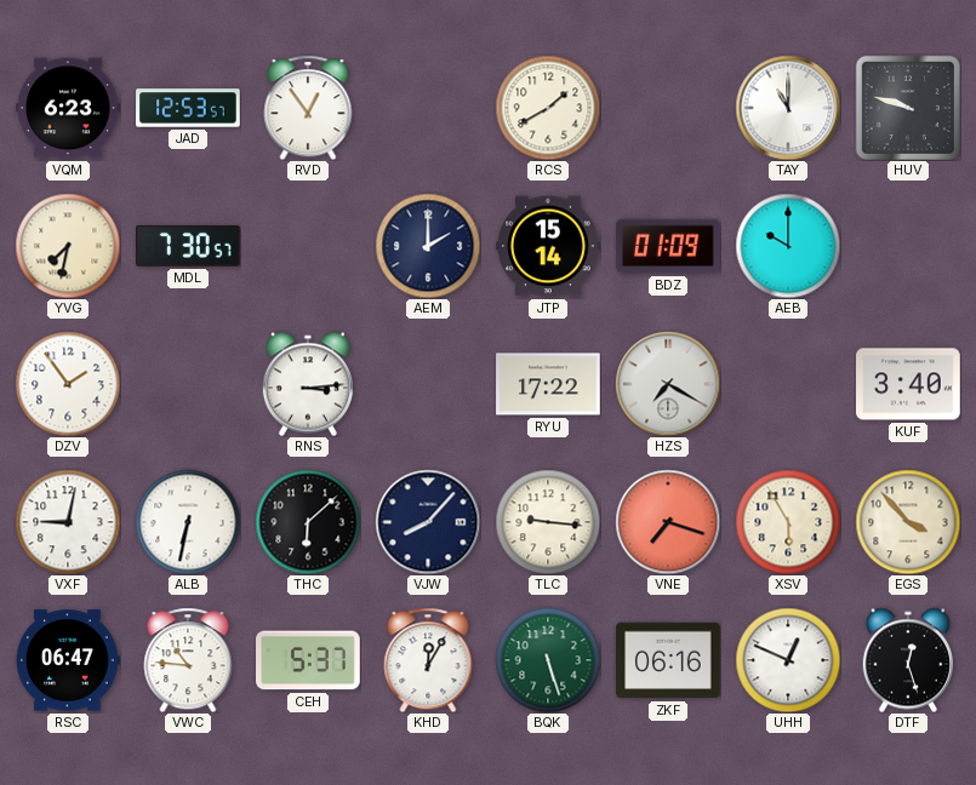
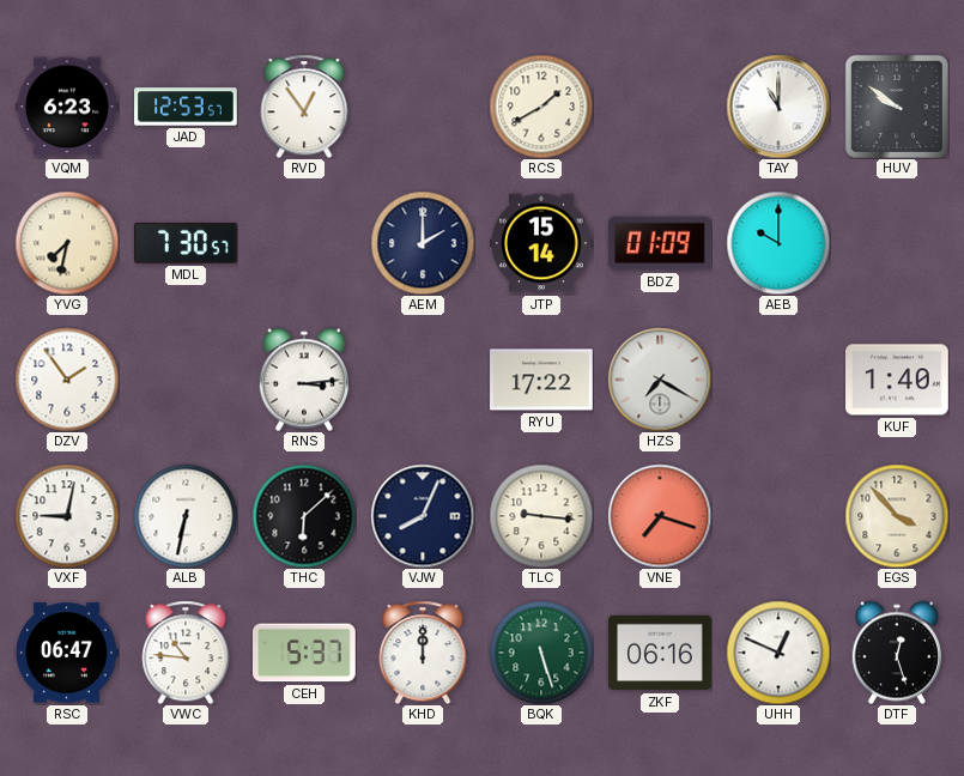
HUV: 9:48 -> 9:51 (897, 107)
KUF: 3:40 -> 1:40 (897, 380)
VJW: 8:07 -> 8:04 (423, 516)
XSV: 5:55 -> none (788, 522)
KHD: 12:05 -> 12:00 (423, 653)
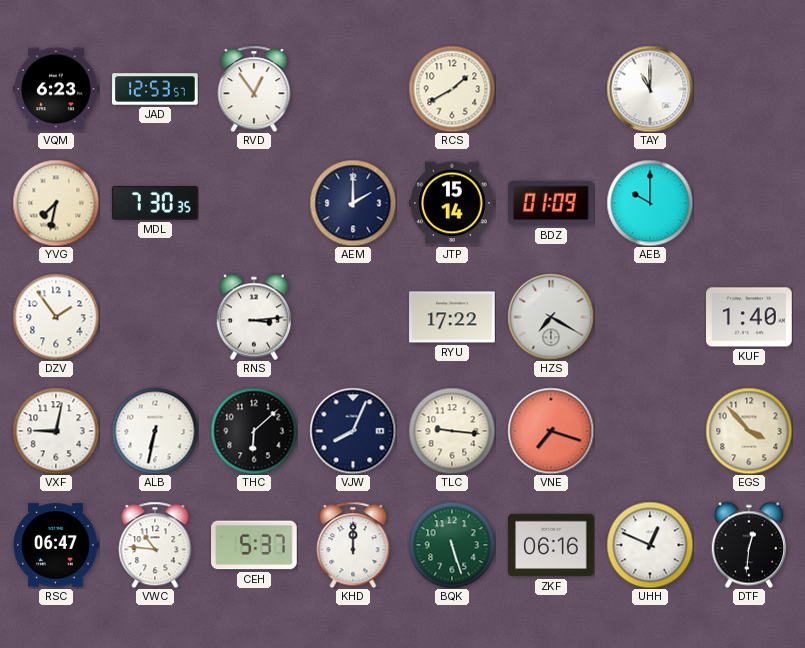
HUV: 9:51 -> none (897, 107)
MDL: 7:30:57 -> 7:30:35 (156, 203)
DTF: 12:27 -> 12:31 (748, 545)
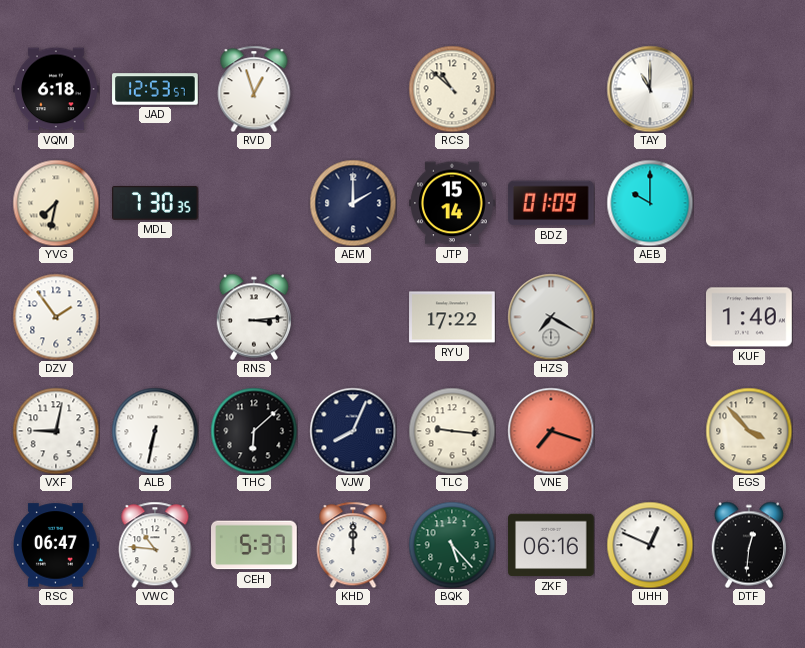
VQM: 6:23 -> 6:18 (56, 89)
RVD: 12:54 -> 12:57 (254, 89)
RCS: 1:40 -> 10:52 (452, 89)
BQK: 5:27 -> 5:23 (452, 545)
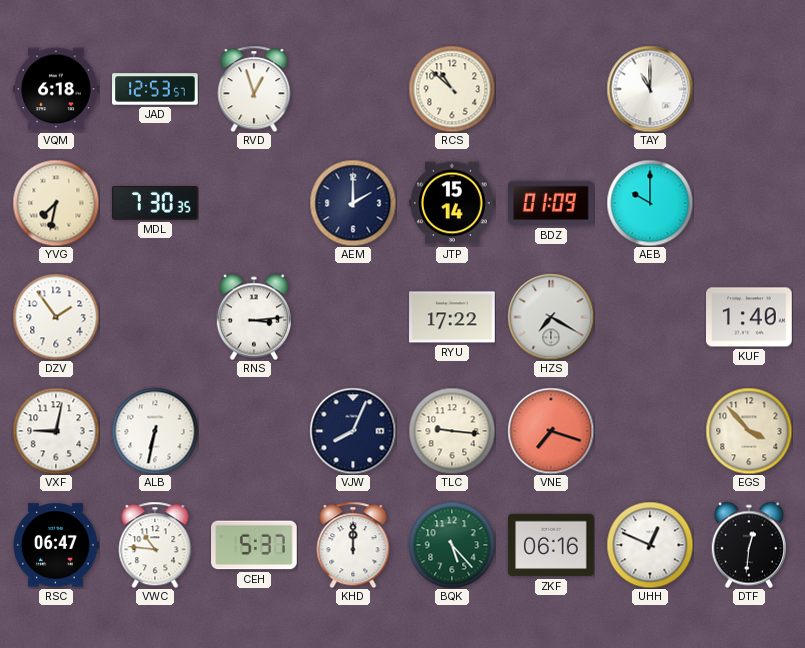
THC: 6:08 -> none (254, 431)
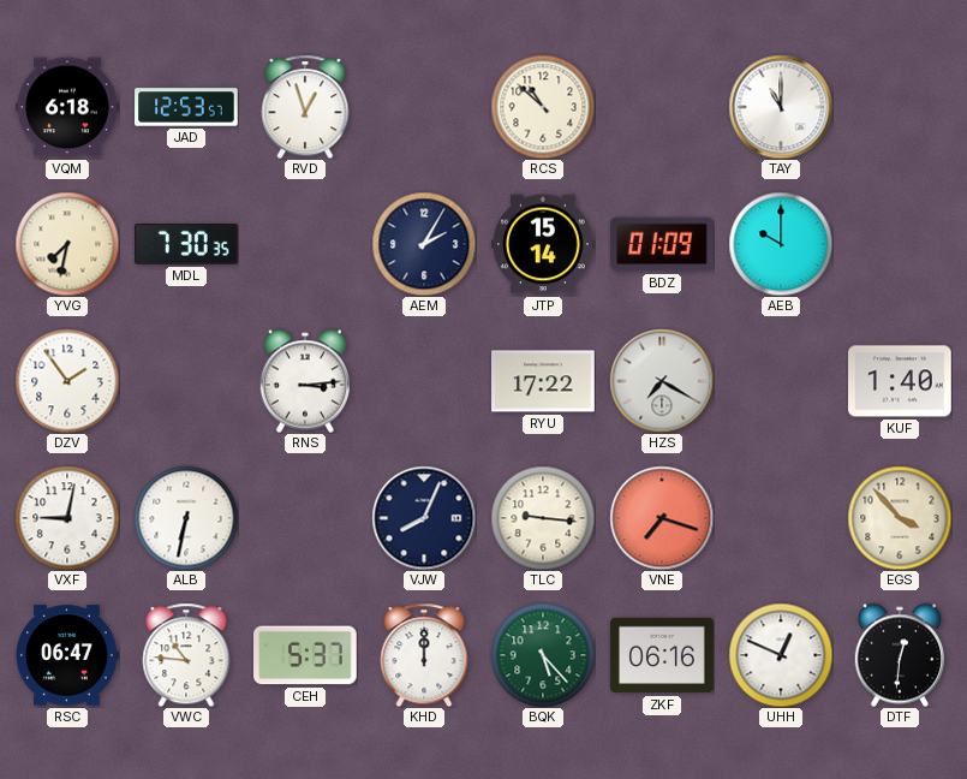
AEM: 2:00 -> 2:05 (424, 244)
